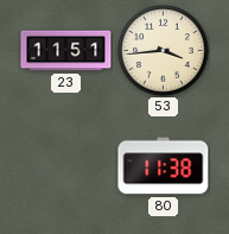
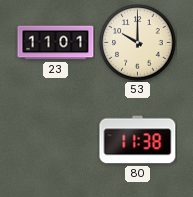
23: 11:51 -> 11:01 (56, 43)
53: 3:44 -> 10:00 (138, 43)
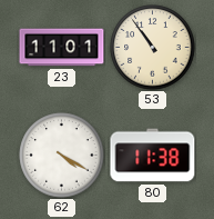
53: 10:00 -> 10:54 (153, 48)
62: none -> 4:20 (62, 156)
